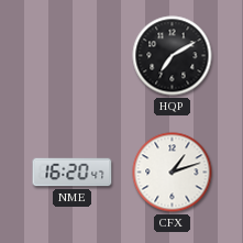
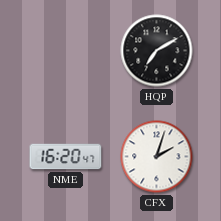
CFX: 1:12 -> 2:03 (157, 157)
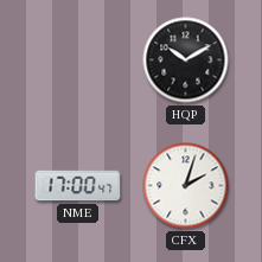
HQP: 7:10 -> 10:10 (186, 60)
NME: 16:20 -> 17:00 (78, 186)
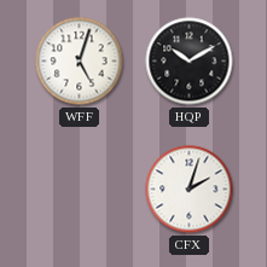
WFF: none -> 5:03 (80, 62)
NME: 17:00 -> none (78, 186)
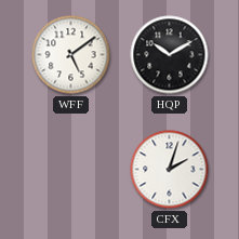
WFF: 5:03 -> 5:09 (71, 55)
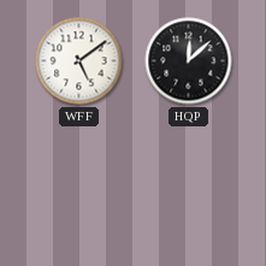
HQP: 10:10 -> 12:08 (189, 61)
CFX: 2:03 -> none (170, 170)
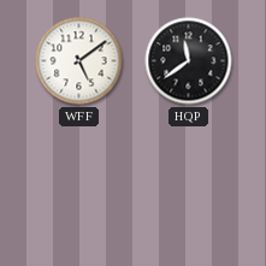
HQP: 12:08 -> 11:39 (189, 61)
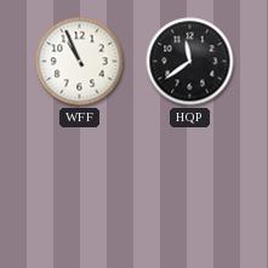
WFF: 5:09 -> 10:56 (80, 62)
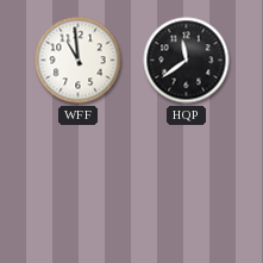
WFF: 10:56 -> 10:59 (79, 61)
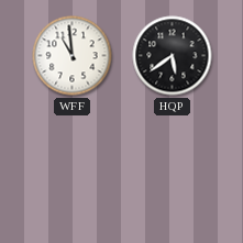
HQP: 11:39 -> 5:39 (173, 56)
